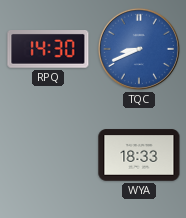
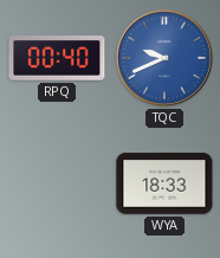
RPQ: 14:30 -> 00:40 (57, 59)
TQC: 8:41 -> 9:41 (164, 58)
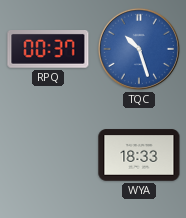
RPQ: 00:40 -> 00:37 (48, 50)
TQC: 9:41 -> 10:27 (139, 49)
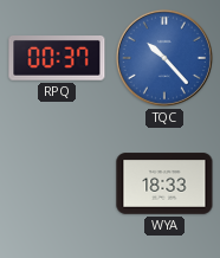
TQC: 10:27 -> 10:23 (164, 58)
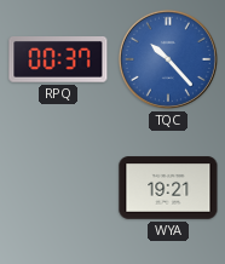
WYA: 18:33 -> 19:21 (168, 188)
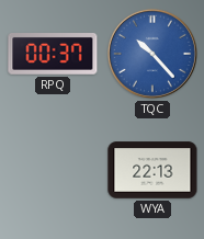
WYA: 19:21 -> 22:13 (152, 170)
